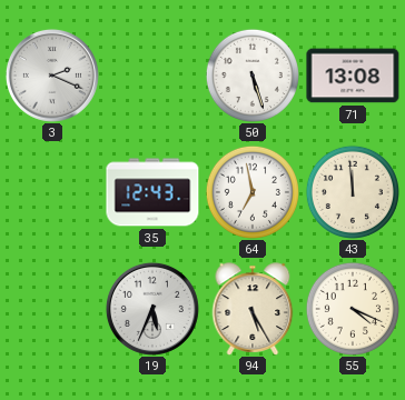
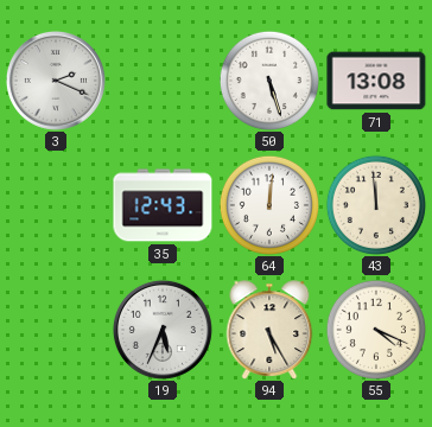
64: 6:58 -> 12:01 (269, 205)
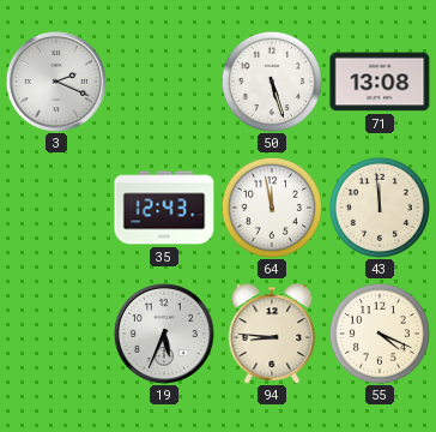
64: 12:01 -> 11:58 (272, 208)
94: 5:25 -> 8:46 (272, 334)
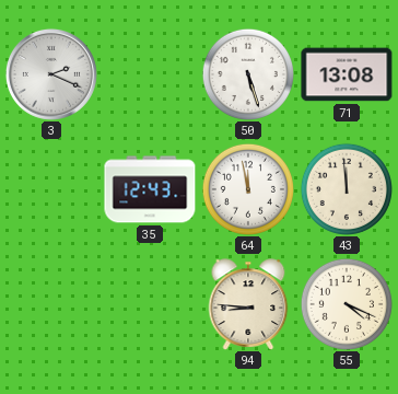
19: 5:34 -> none (164, 334)
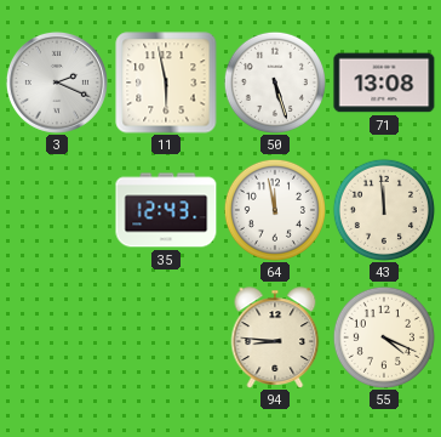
11: none -> 5:58 (166, 83)
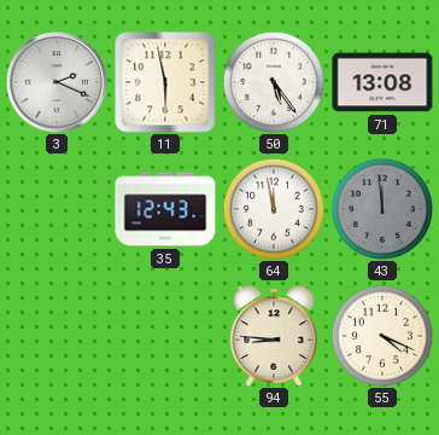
50: 5:27 -> 5:24 (274, 82)
43 dial: cream -> grey (382, 209)
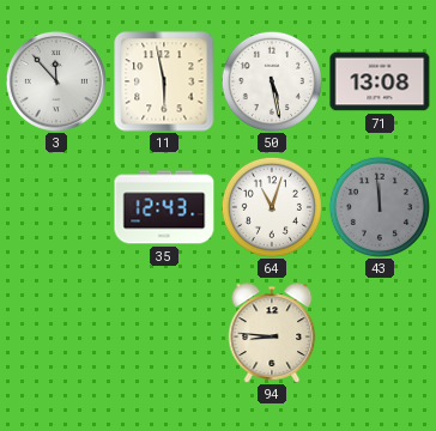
3: 2:19 -> 11:53 (56, 81)
50: 5:24 -> 5:28 (272, 81)
64: 11:58 -> 11:03 (272, 207)
55: 4:19 -> none (382, 336)
